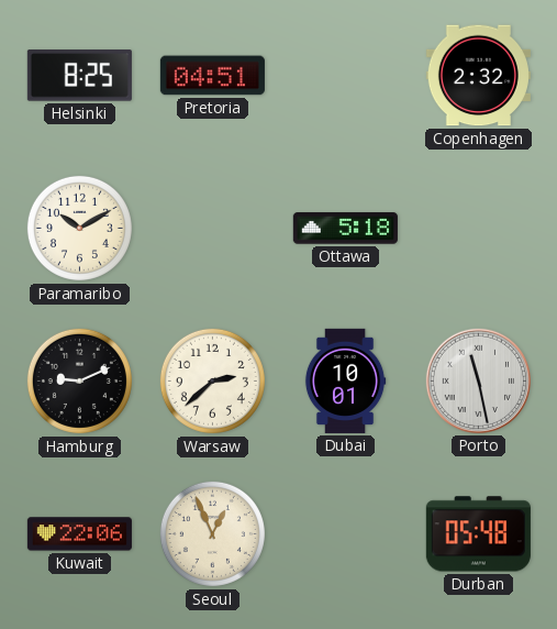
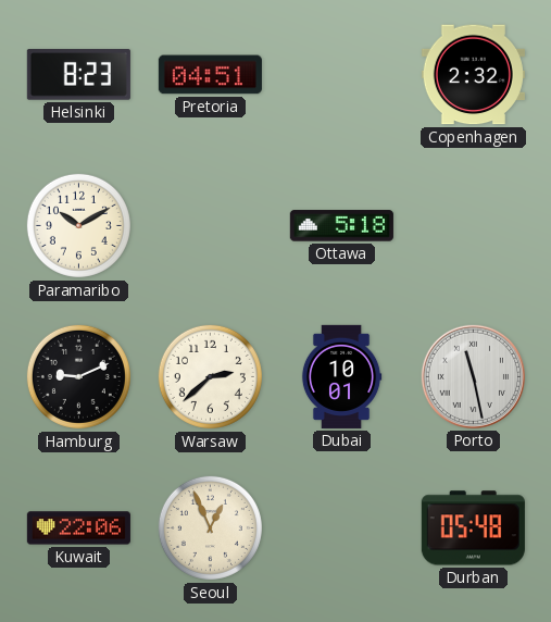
Helsinki: 8:25 -> 8:23 (78, 75)
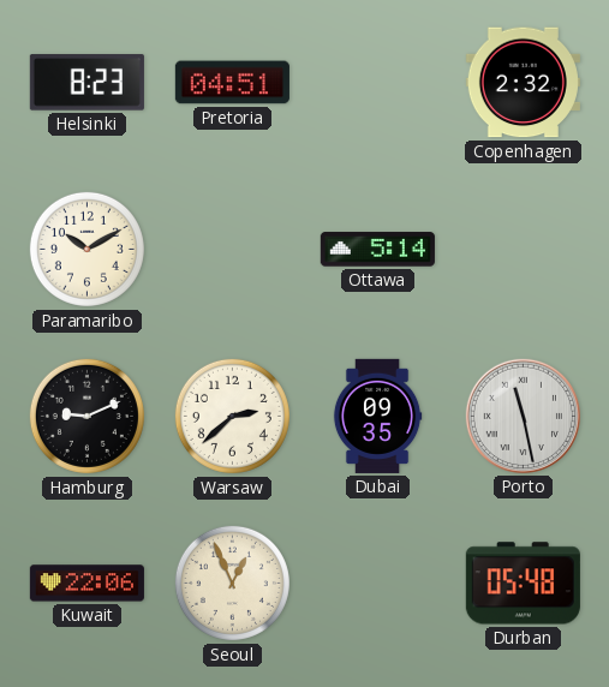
Ottawa: 5:18 -> 5:14 (377, 250)
Dubai: 10:01 -> 09:35 (377, 416)
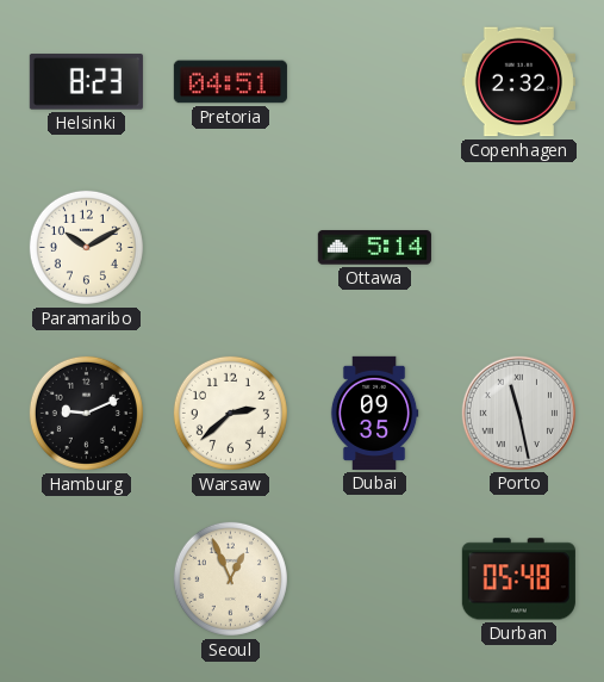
Kuwait: 22:06 -> none (86, 584)
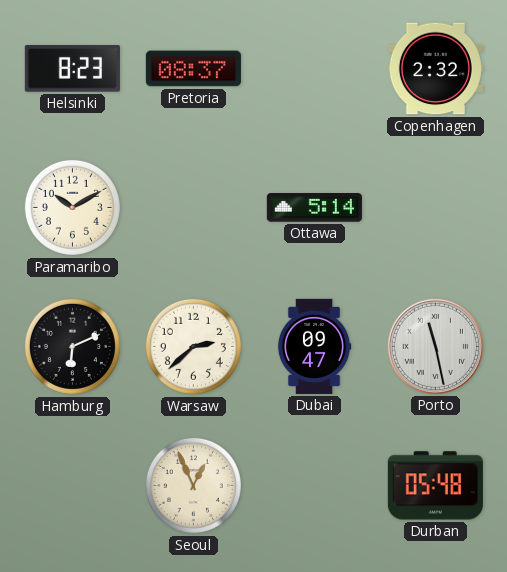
Pretoria: 04:51 -> 08:37 (193, 69)
Hamburg: 9:11 -> 6:11 (72, 346)
Dubai: 09:35 -> 09:47 (314, 346)
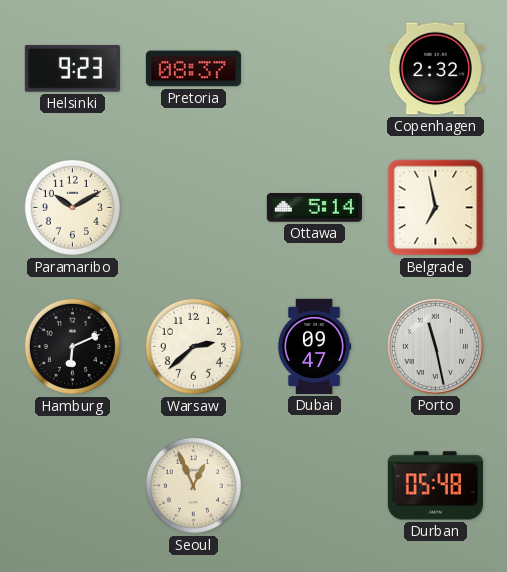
Helsinki: 8:23 -> 9:23 (72, 69)
Belgrade: none -> 6:58 (436, 208)
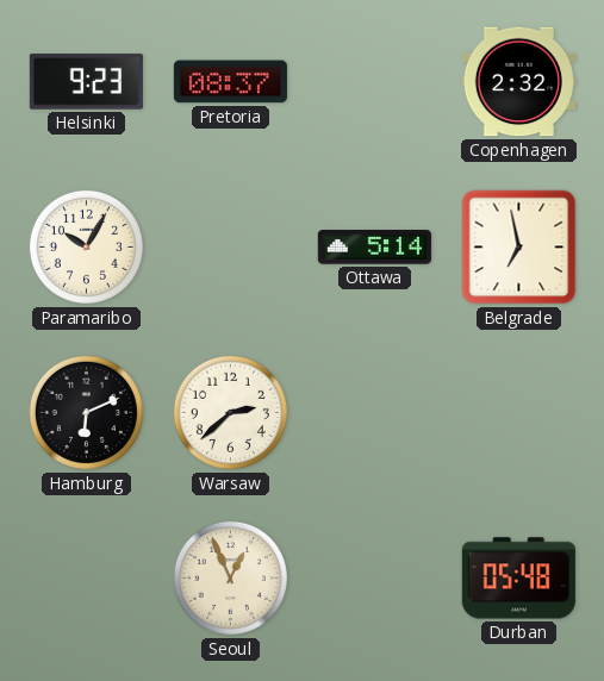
Paramaribo: 10:10 -> 10:05 (86, 246)
Dubai: 09:47 -> none (314, 346)
Porto: 11:28 -> none (435, 346)
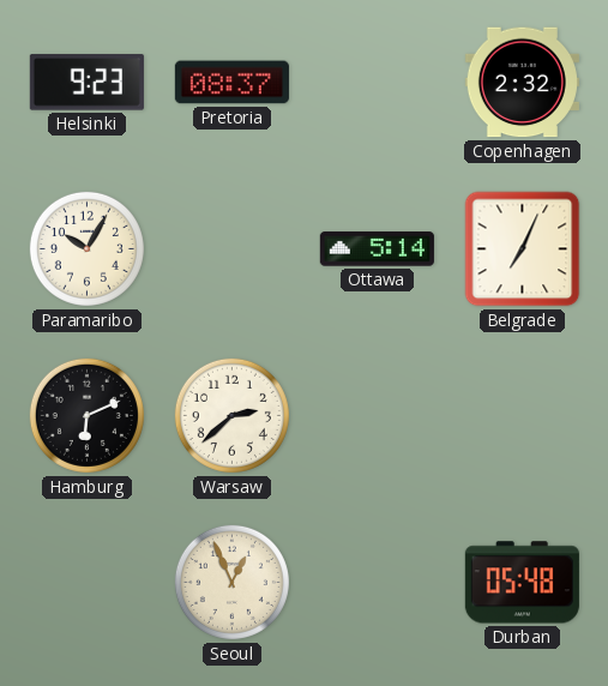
Belgrade: 6:58 -> 7:04 (523, 249)
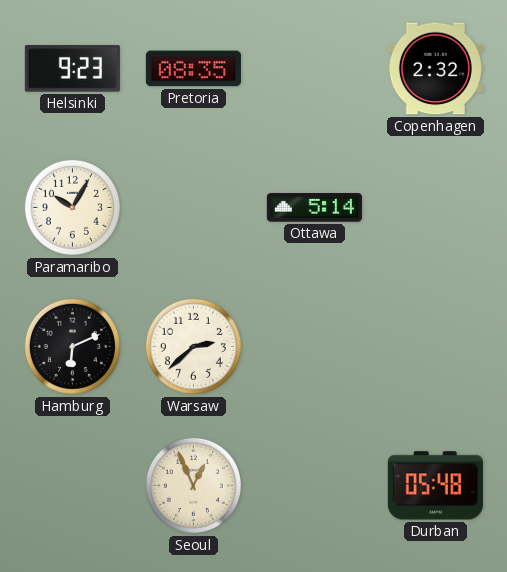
Pretoria: 08:37 -> 08:35 (193, 69)
Belgrade: 7:04 -> none (523, 249)
